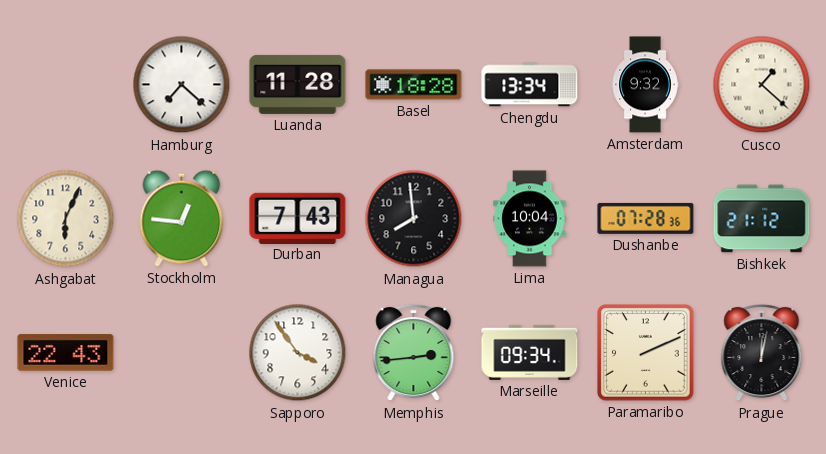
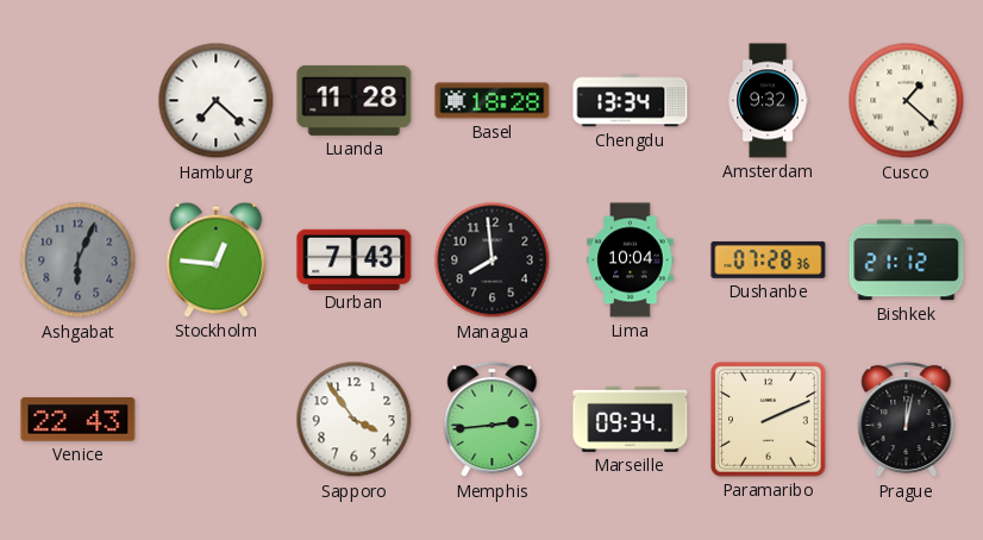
Ashgabat dial: cream -> grey (79, 260)
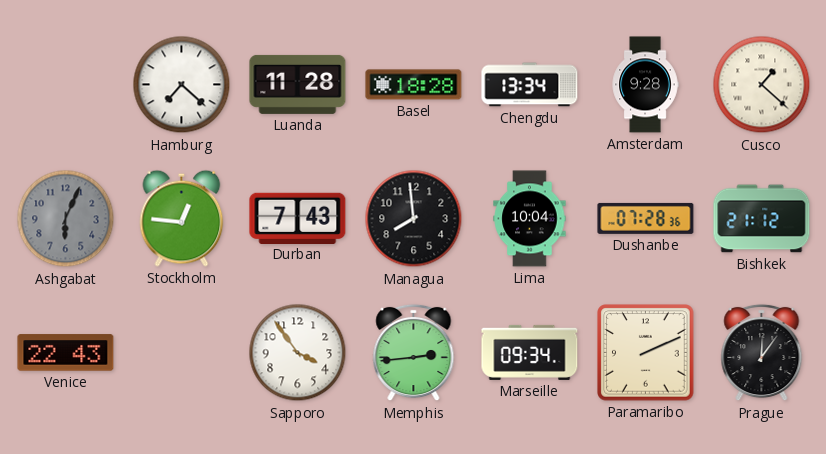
Amsterdam: 9:32 -> 9:28 (645, 85)
Prague: 12:02 -> 12:06 (762, 353)
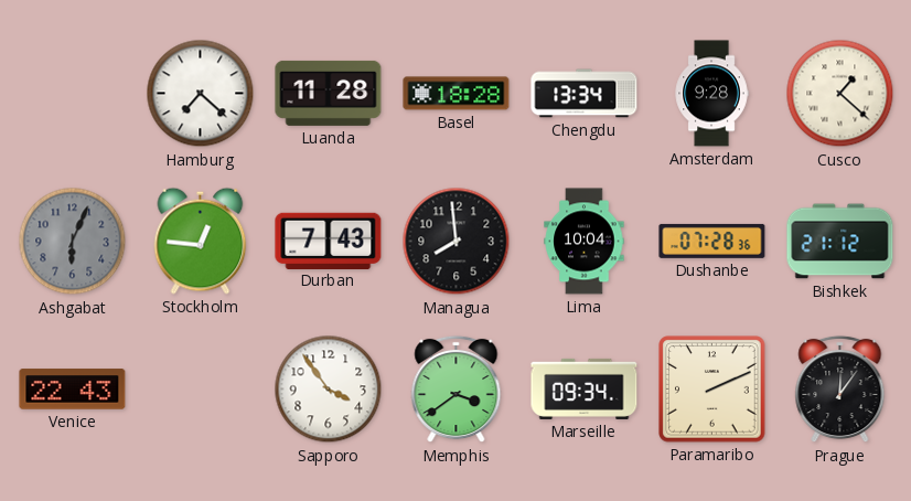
Memphis: 2:44 -> 3:39 (457, 390)
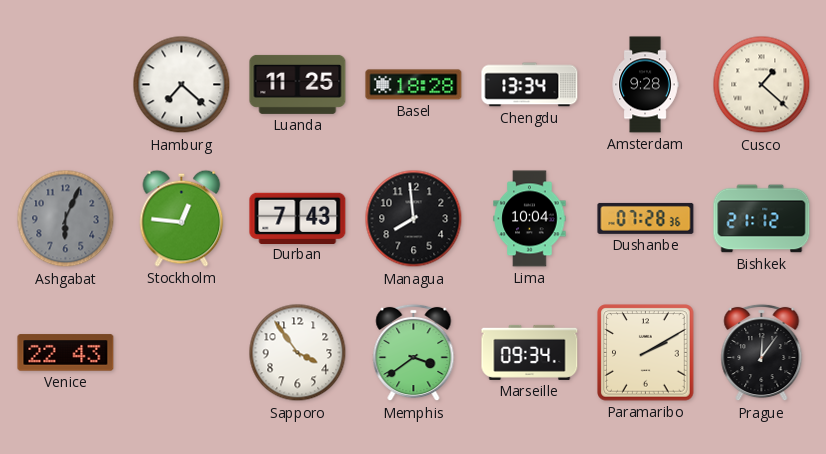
Luanda: 11:28 -> 11:25 (298, 84)
Paramaribo: 2:11 -> 2:10 (646, 353)
